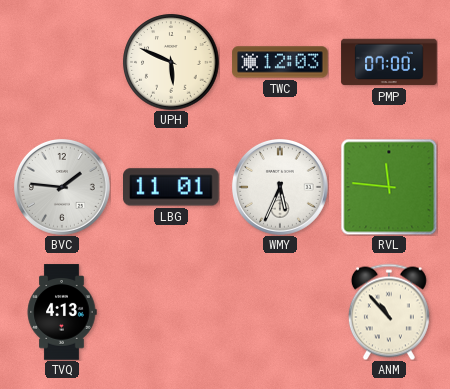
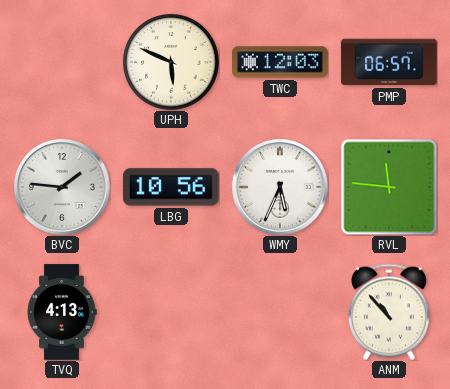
PMP: 07:00 -> 06:57 (389, 62)
LBG: 11:01 -> 10:56 (172, 187)
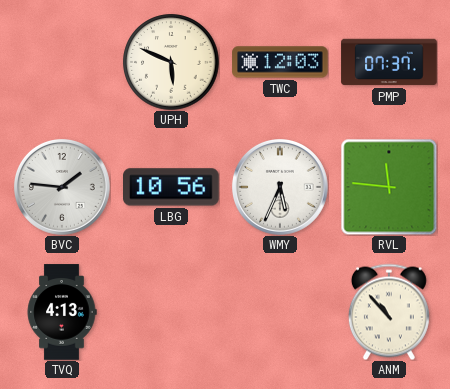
PMP: 06:57 -> 07:37 (389, 62)
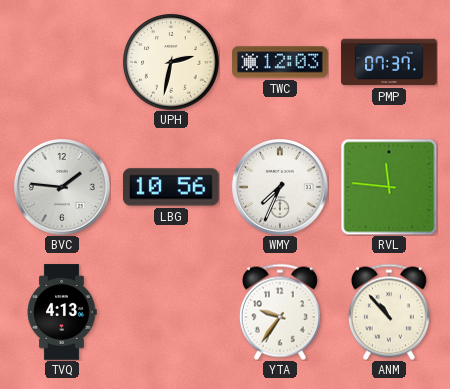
UPH: 5:49 -> 2:32 (171, 62)
WMY: 5:34 -> 7:34 (280, 187)
YTA: none -> 9:36 (280, 312)
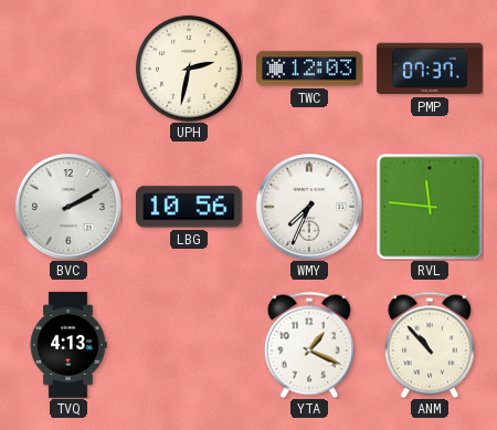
BVC: 1:46 -> 2:10 (68, 207)
YTA: 9:36 -> 1:19 (309, 345)
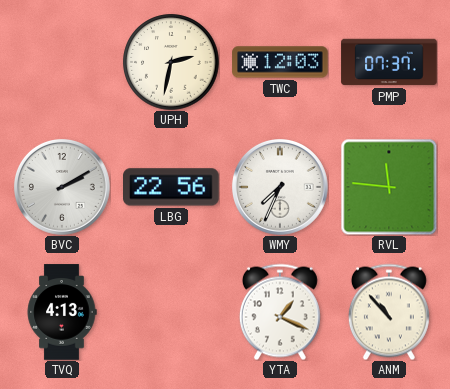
LBG: 10:56 -> 22:56 (172, 187)
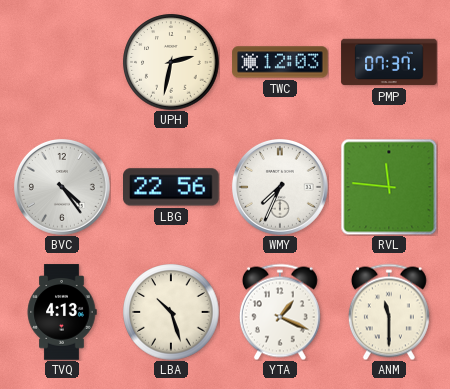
BVC: 2:10 -> 4:24 (62, 187)
LBA: none -> 10:27 (171, 312)
ANM: 10:53 -> 11:30 (389, 312)
